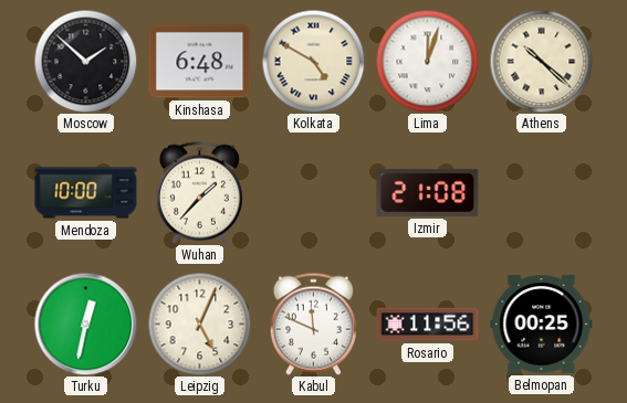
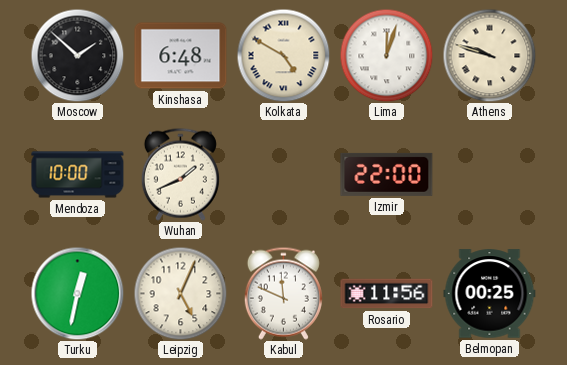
Athens: 10:22 -> 9:48 (489, 55)
Wuhan: 1:37 -> 1:41 (180, 174)
Izmir: 21:08 -> 22:00 (387, 174)
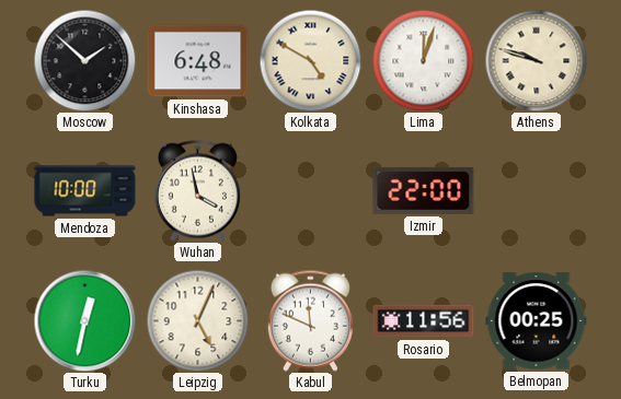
Wuhan: 1:41 -> 3:58 (197, 190)
